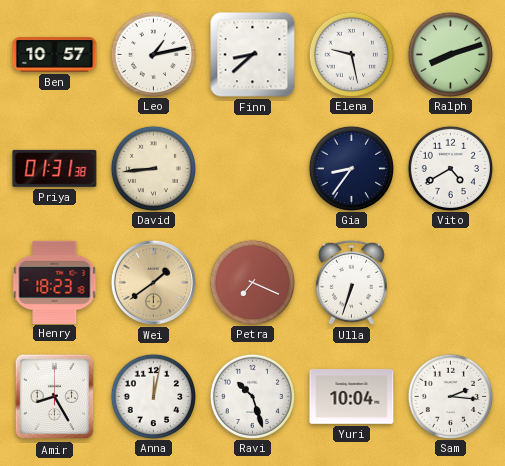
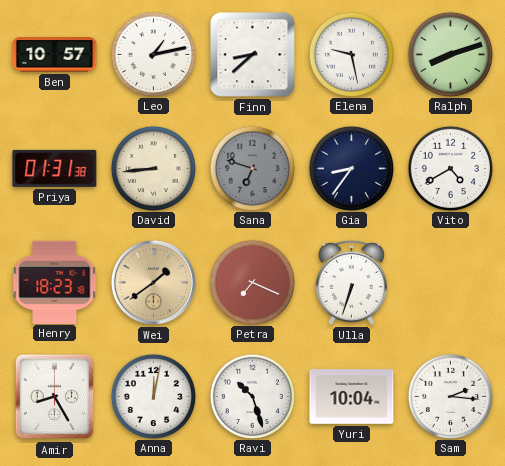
Sana: none -> 6:48 (252, 168)
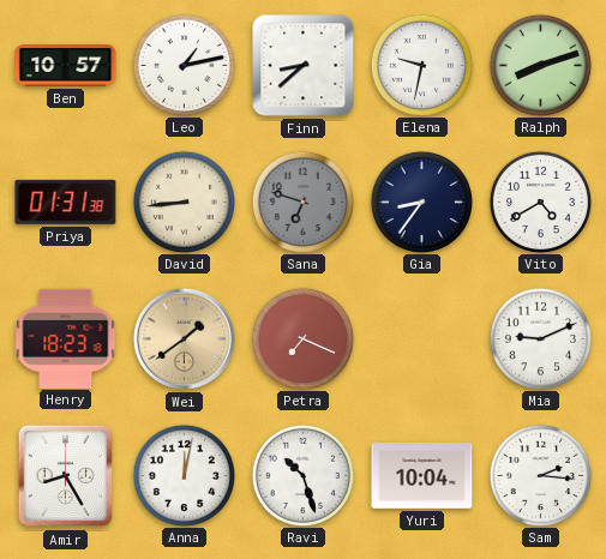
Elena: 9:28 -> 9:32 (421, 65)
Ulla: 6:33 -> none (351, 282)
Mia: none -> 9:11 (540, 338)
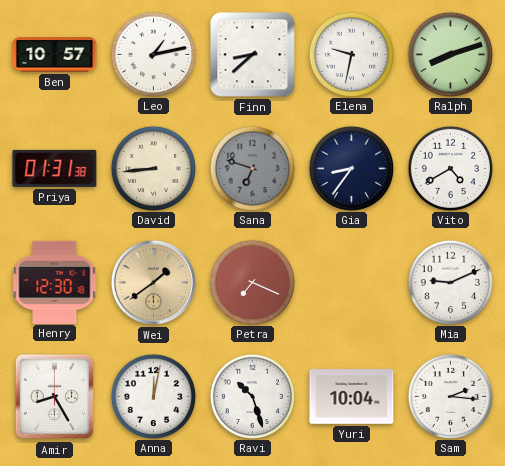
Henry: 18:23 -> 12:30 (55, 282)
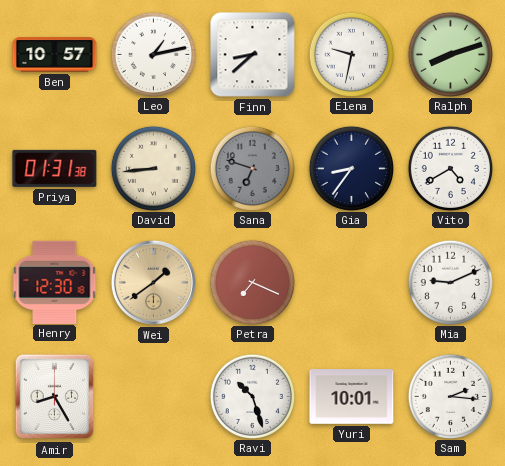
Anna: 12:02 -> none (153, 396)
Yuri: 10:04 -> 10:01 (352, 397)
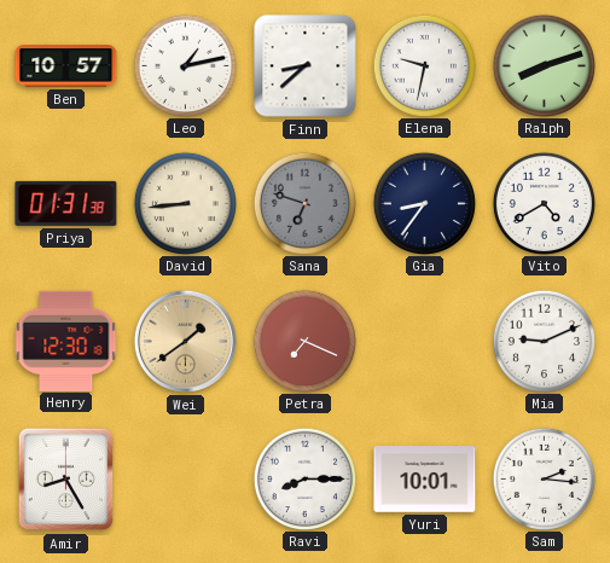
Ravi: 10:27 -> 8:15 (304, 478)
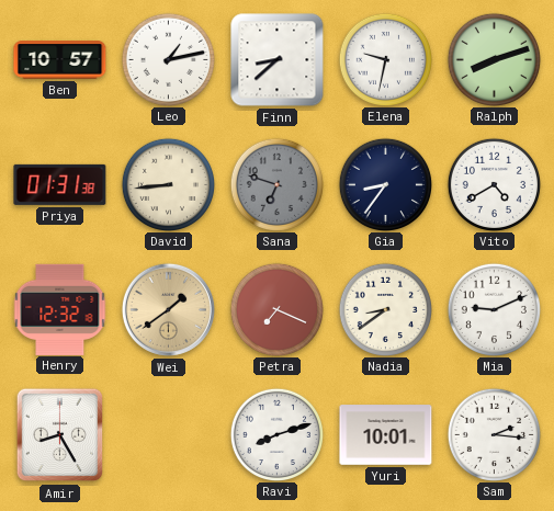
Henry: 12:30 -> 12:32 (60, 309)
Nadia: none -> 8:39 (385, 309)
Ravi: 8:15 -> 8:12 (276, 434)
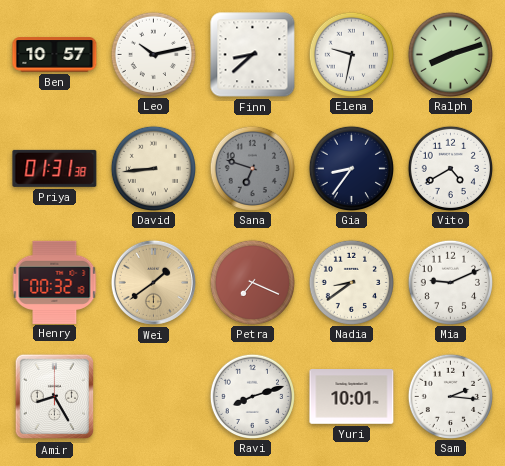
Leo: 1:13 -> 10:13 (153, 54)
Henry: 12:32 -> 00:32 (55, 282)
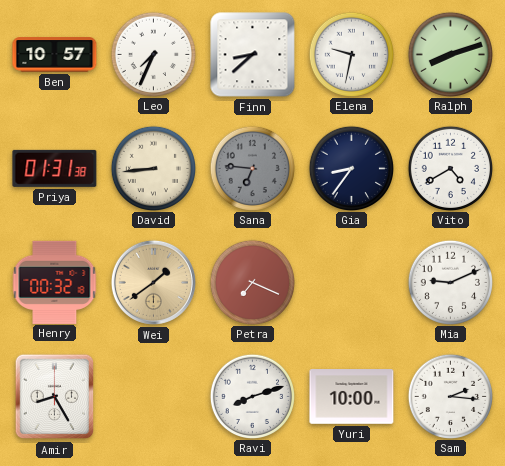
Leo: 10:13 -> 7:34 (153, 54)
Sana: 6:48 -> 6:46 (252, 168)
Nadia: 8:39 -> none (351, 282)
Yuri: 10:01 -> 10:00 (352, 397)
